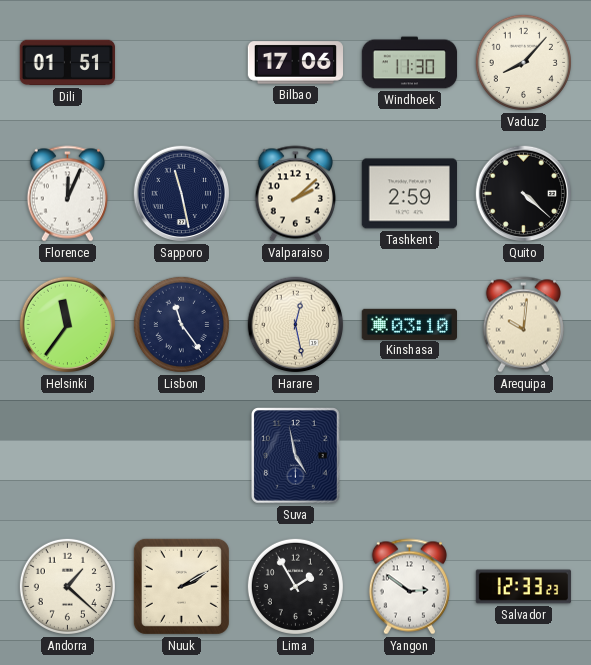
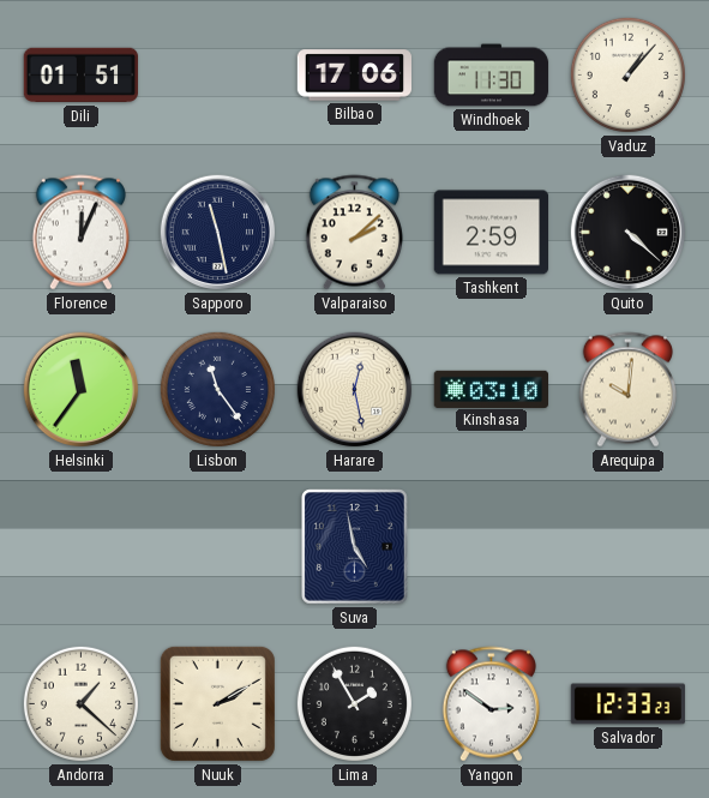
Vaduz: 8:07 -> 1:07 (627, 74)
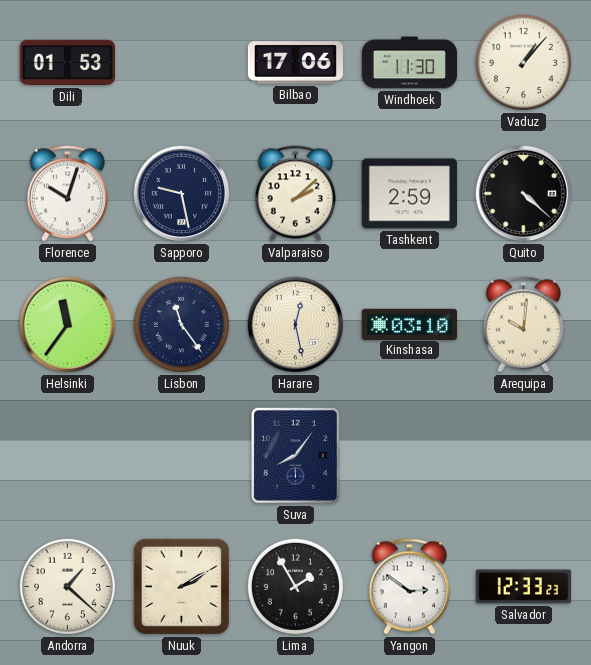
Dili: 01:51 -> 01:53 (67, 63)
Florence: 12:04 -> 10:03 (67, 194)
Sapporo: 11:28 -> 9:28 (182, 194)
Suva: 4:58 -> 8:06 (296, 456)
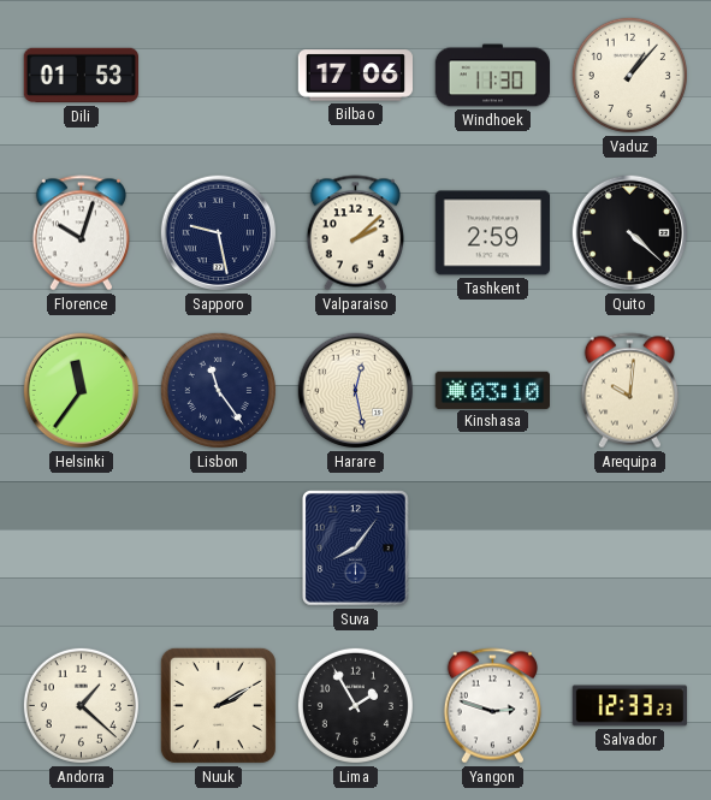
Yangon: 2:51 -> 2:48 (492, 706)
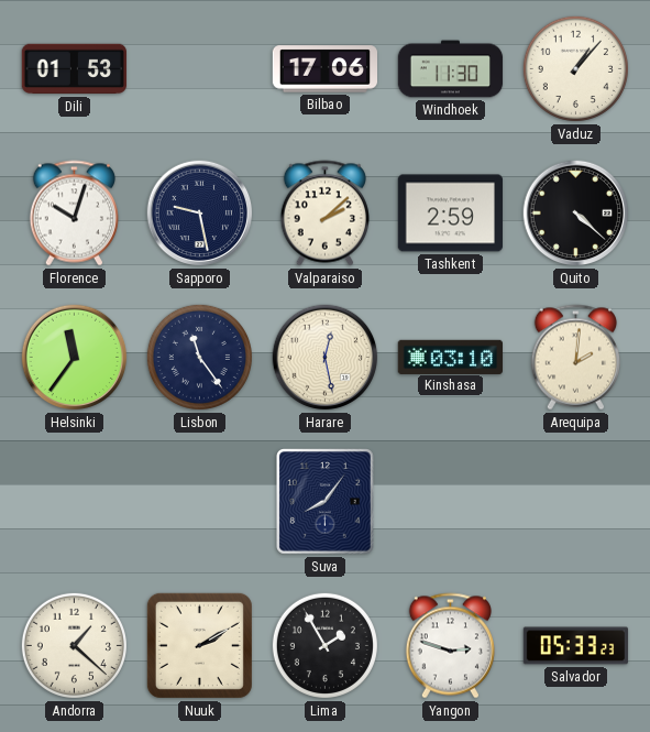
Arequipa: 10:01 -> 2:01 (575, 358)
Salvador: 12:33 -> 05:33 (576, 646)
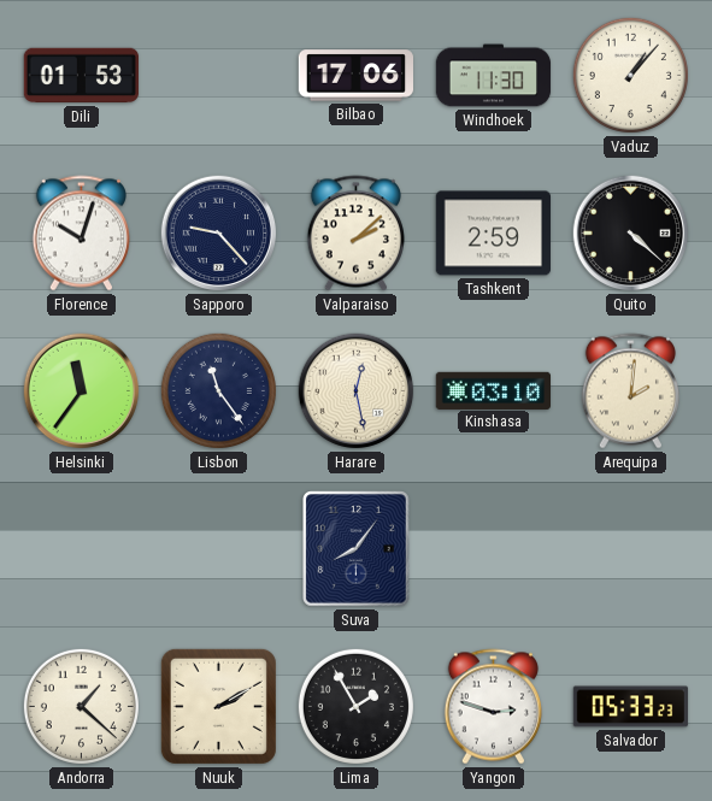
Sapporo: 9:28 -> 9:23 (219, 234)
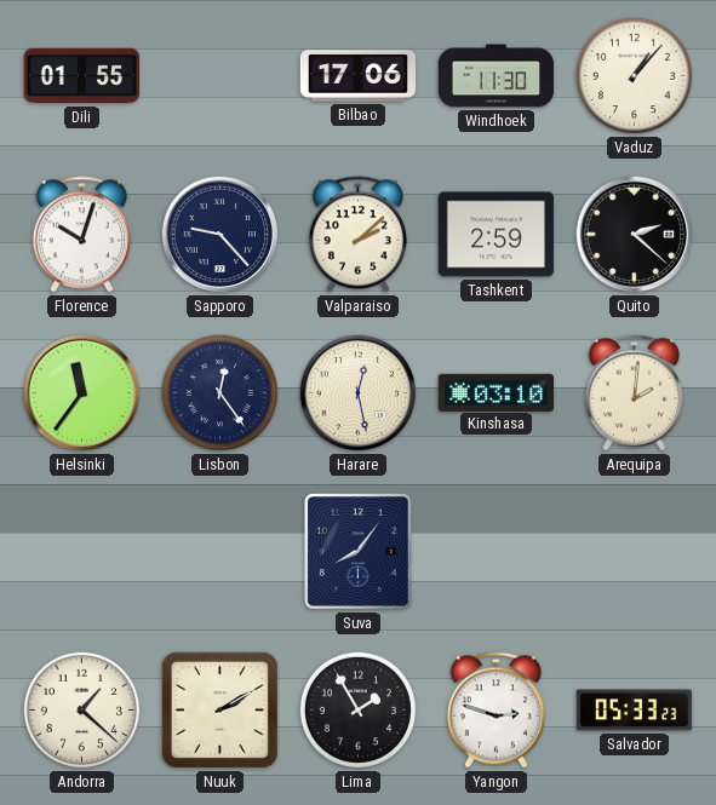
Dili: 01:53 -> 01:55 (81, 76)
Quito: 4:22 -> 2:22 (635, 235)
Lisbon: 11:24 -> 12:24 (219, 392)
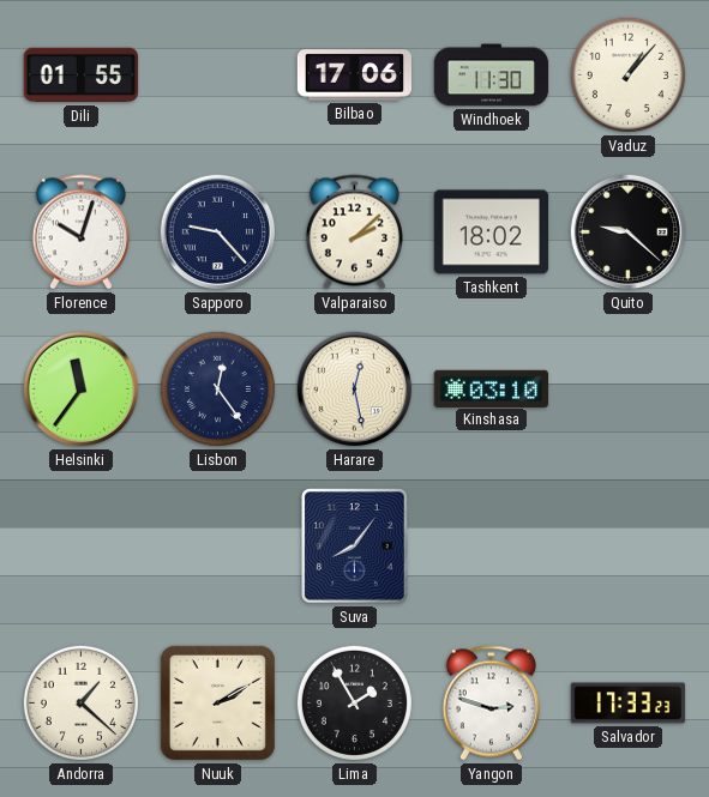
Tashkent: 2:59 -> 18:02 (491, 233)
Quito: 2:22 -> 9:22 (629, 233)
Arequipa: 2:01 -> none (634, 393)
Salvador: 05:33 -> 17:33 (629, 704)
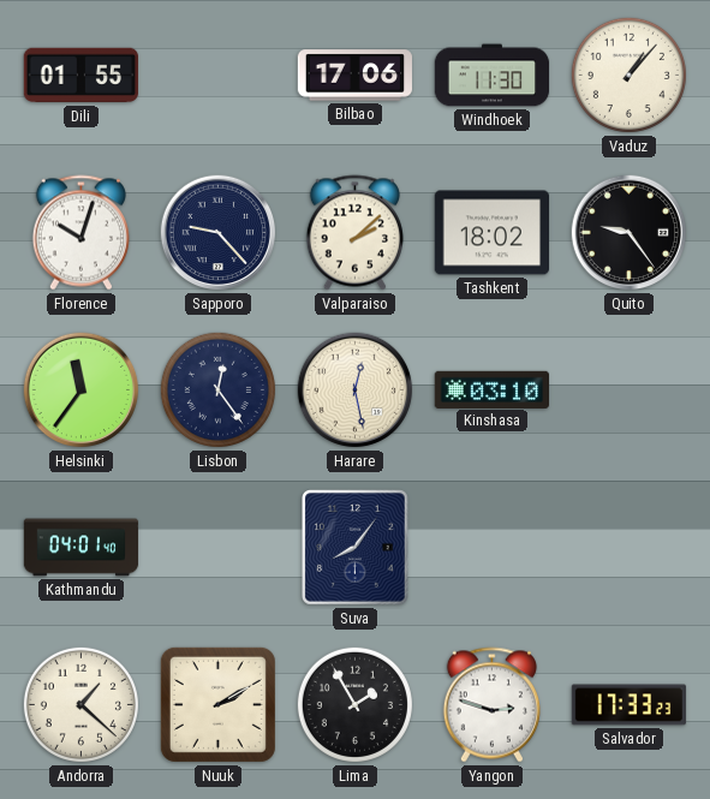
Quito: 9:22 -> 9:24 (630, 233)
Kathmandu: none -> 04:01 (82, 548)
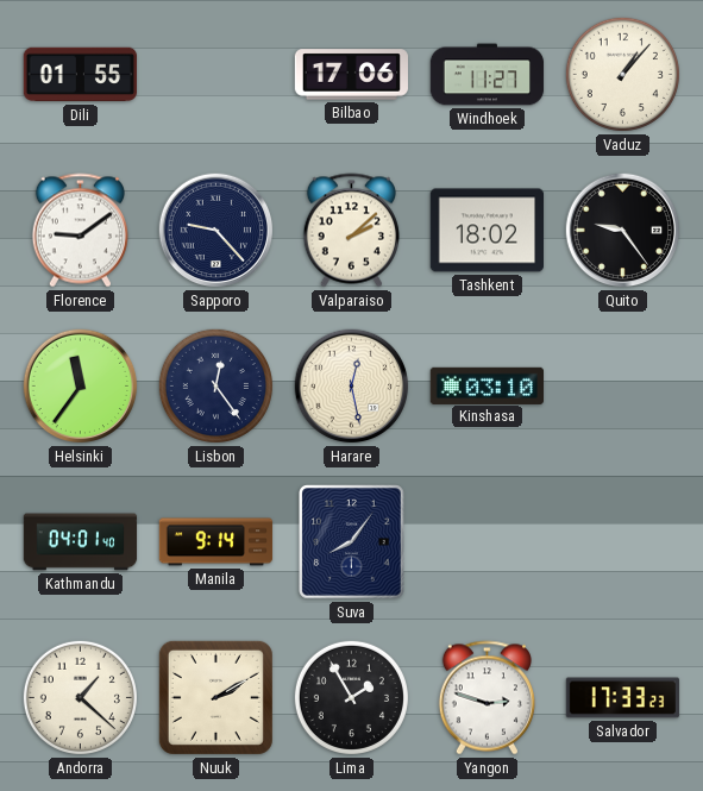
Windhoek: 11:30 -> 11:27 (488, 75)
Florence: 10:03 -> 9:09 (80, 231)
Manila: none -> 9:14 (216, 542)
